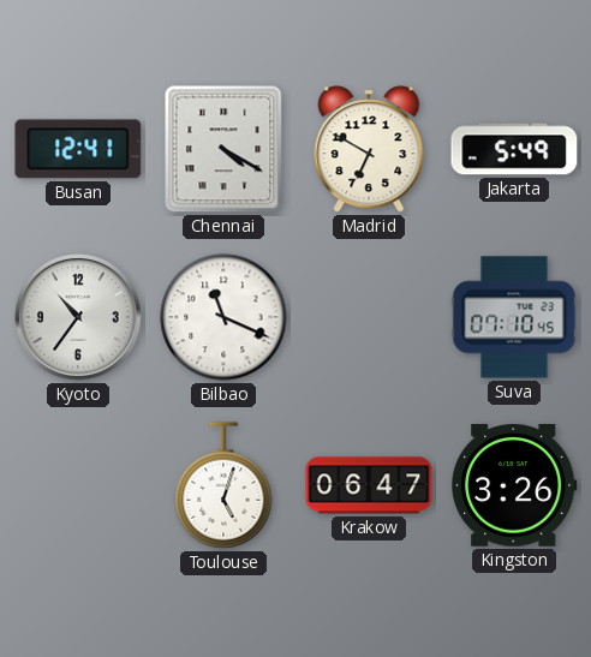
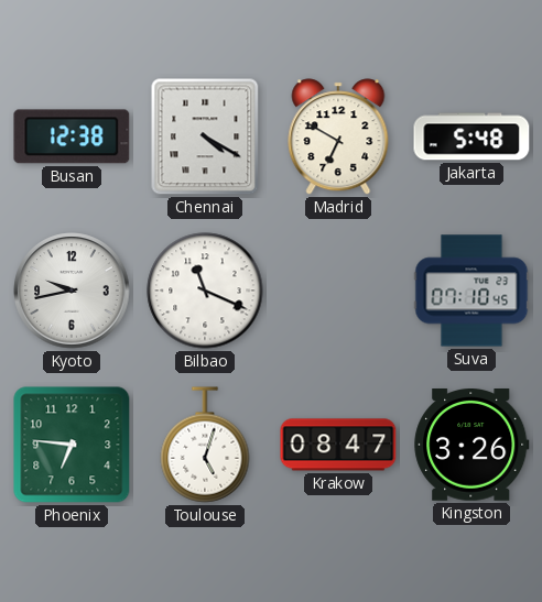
Busan: 12:41 -> 12:38 (72, 136)
Jakarta: 5:49 -> 5:48 (471, 136)
Kyoto: 10:36 -> 9:43 (72, 291)
Phoenix: none -> 6:46 (72, 445)
Krakow: 06:47 -> 08:47 (338, 445)
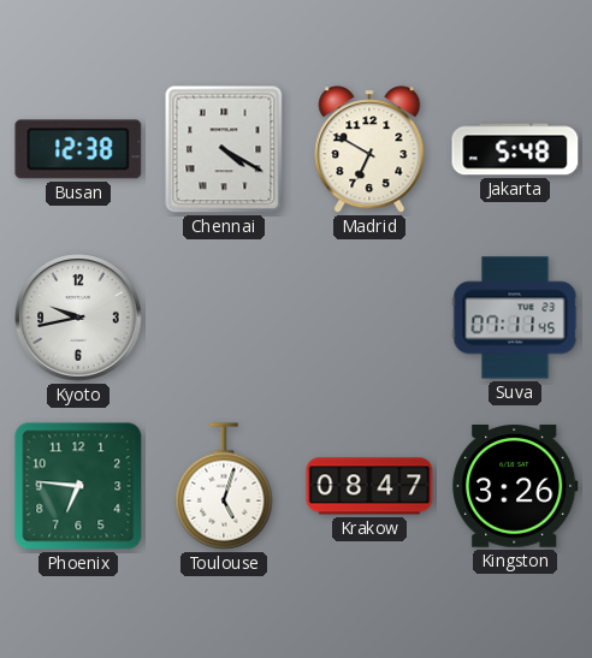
Bilbao: 11:19 -> none (205, 291)
Suva: 07:10 -> 07:11 (515, 318)
